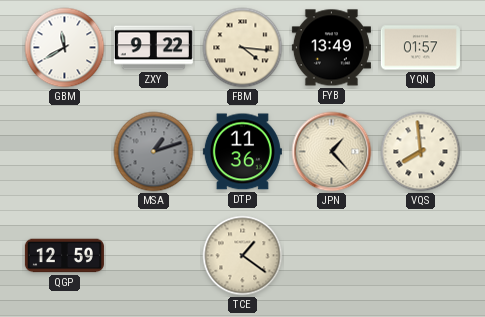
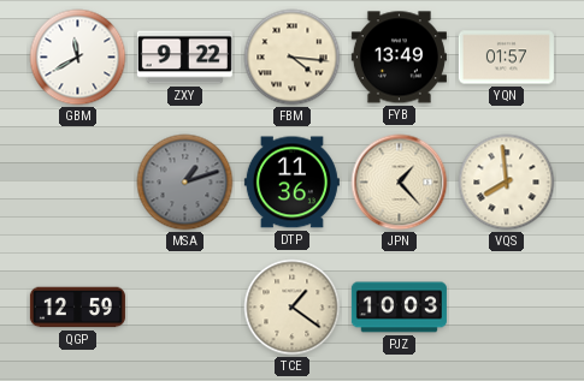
PJZ: none -> 10:03 (399, 308)
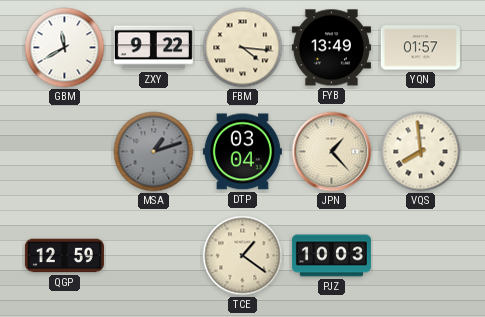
DTP: 11:36 -> 03:04 (242, 152)
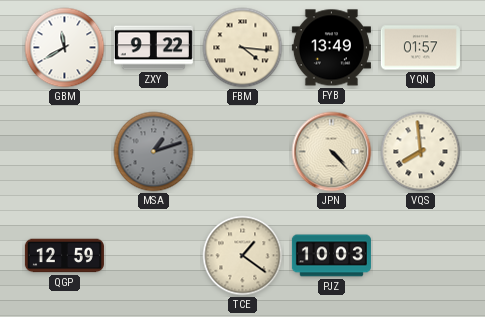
DTP: 03:04 -> none (242, 152)
JPN: 1:23 -> 4:23 (332, 152)
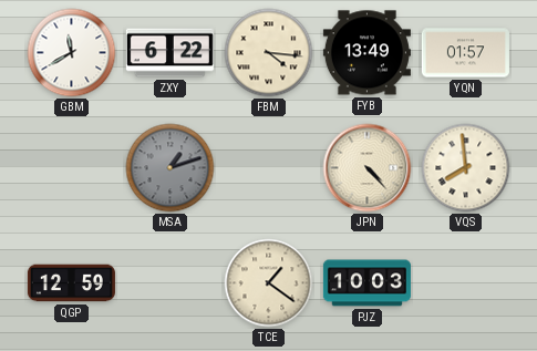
ZXY: 9:22 -> 6:22 (169, 53)
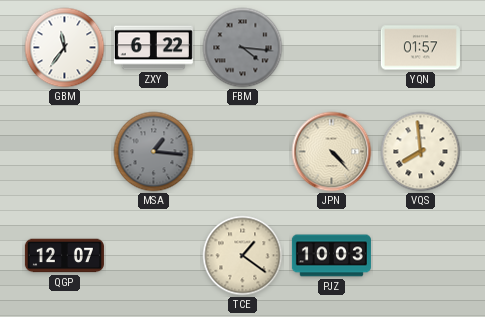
GBM: 11:40 -> 11:36 (65, 48)
FBM dial: cream -> grey (243, 48)
FYB: 13:49 -> none (366, 53)
MSA: 1:12 -> 1:16 (154, 152)
QGP: 12:59 -> 12:07 (64, 256)
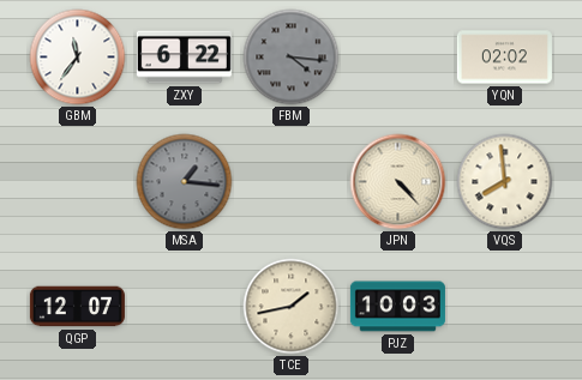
YQN: 01:57 -> 02:02 (504, 58)
TCE: 1:21 -> 1:43 (292, 307)
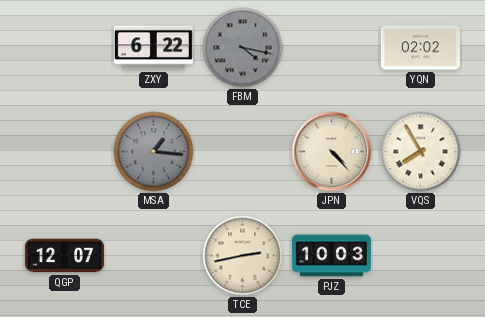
GBM: 11:36 -> none (78, 58)
FBM: 4:16 -> 4:17 (243, 48)
VQS: 7:59 -> 7:55 (421, 152)
TCE: 1:43 -> 2:43 (243, 256)
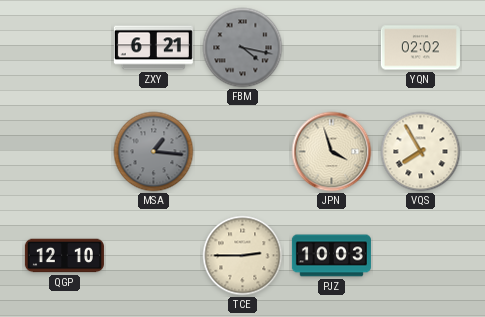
ZXY: 6:22 -> 6:21 (153, 48)
JPN: 4:23 -> 3:57 (332, 152)
QGP: 12:07 -> 12:10 (64, 256)
TCE: 2:43 -> 2:45 (243, 256)
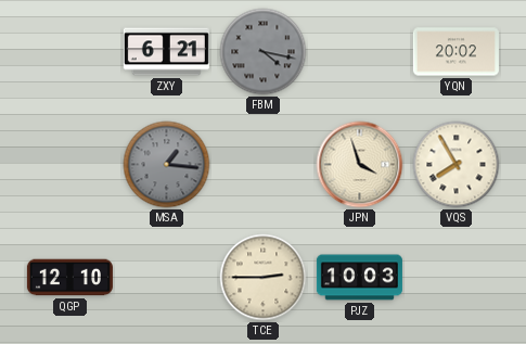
YQN: 02:02 -> 20:02 (456, 52)
